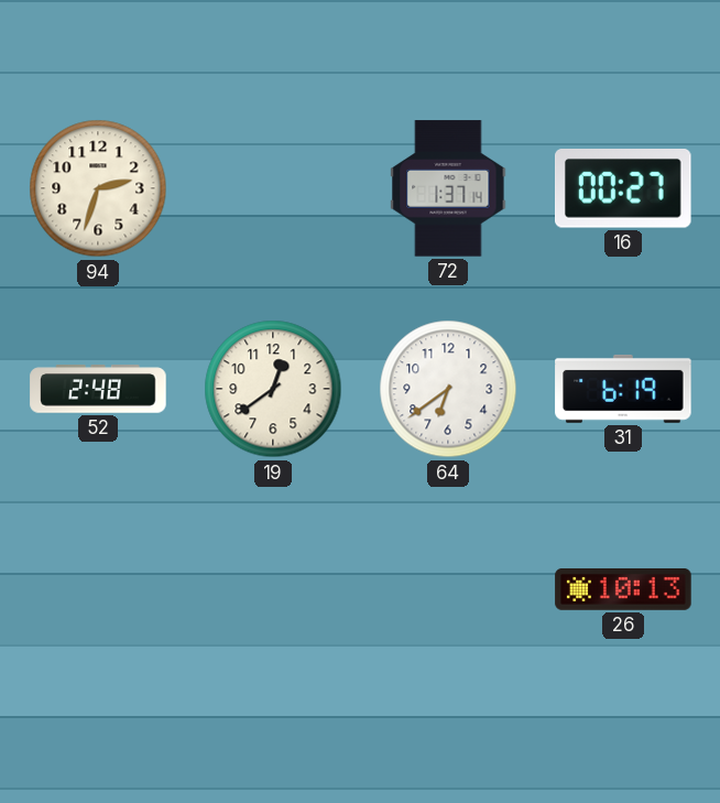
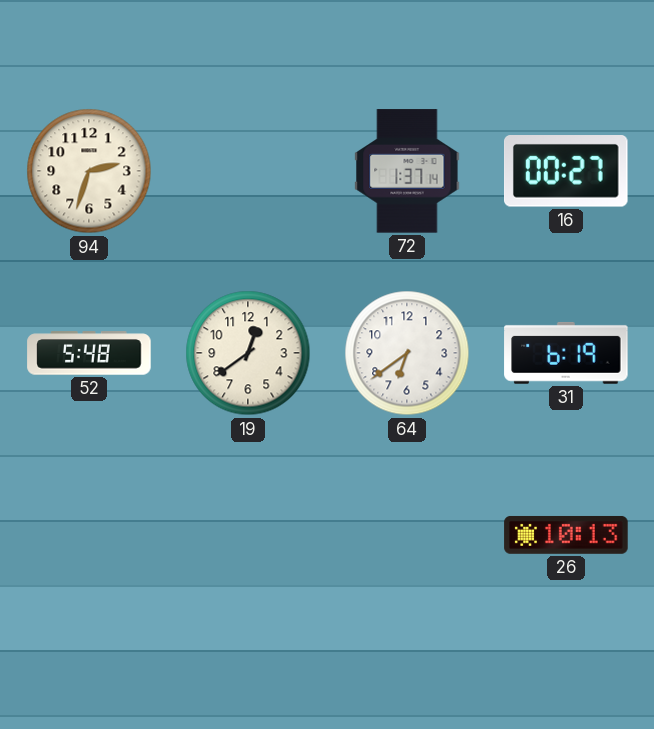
52: 2:48 -> 5:48 (89, 353)
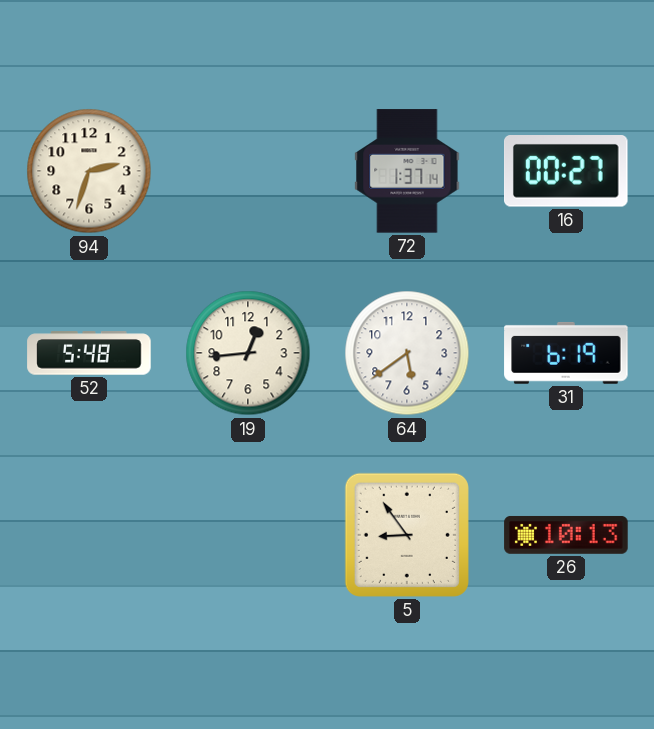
19: 12:39 -> 12:44 (248, 353)
64: 6:39 -> 5:39 (407, 353)
5: none -> 8:54 (407, 535)
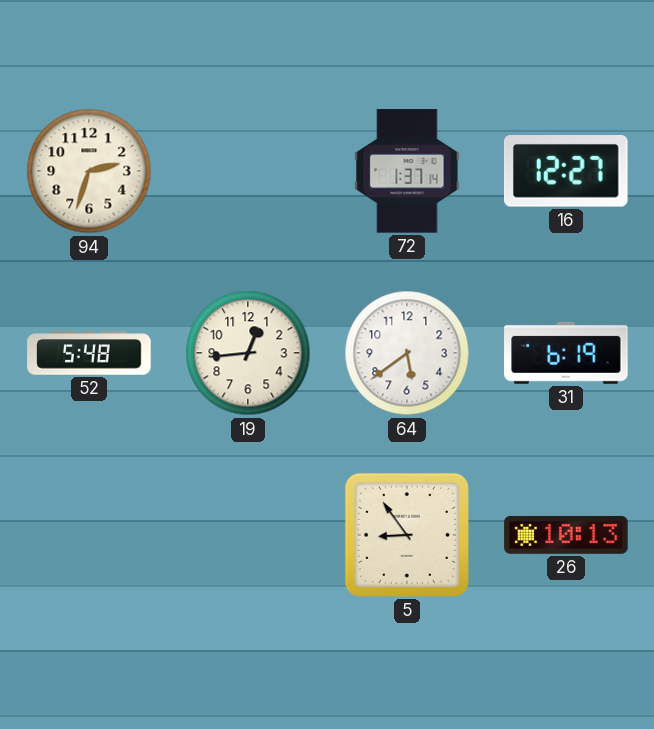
16: 00:27 -> 12:27 (567, 172)
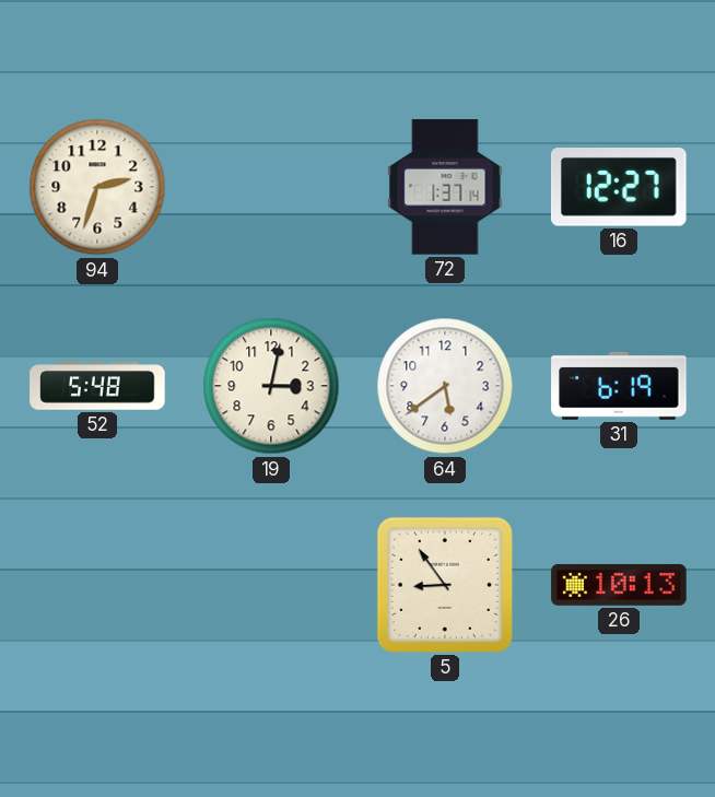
19: 12:44 -> 3:02 (271, 386)
